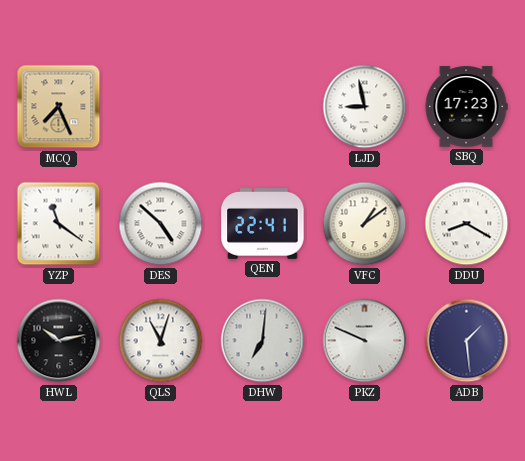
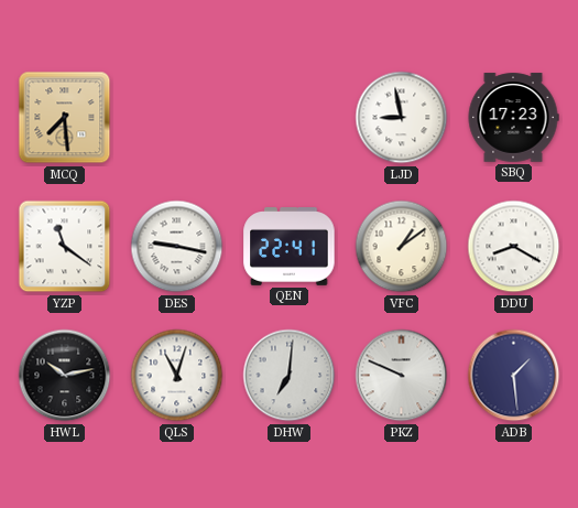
MCQ: 7:26 -> 7:29 (65, 118)
DES: 4:52 -> 9:17 (177, 247)
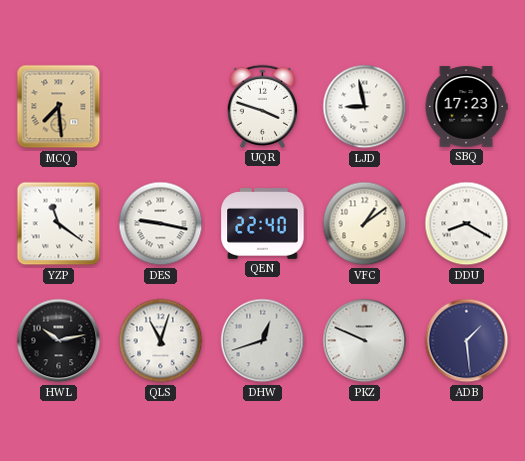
UQR: none -> 3:48 (262, 106)
QEN: 22:41 -> 22:40 (263, 224)
DHW: 7:01 -> 12:42 (263, 341)
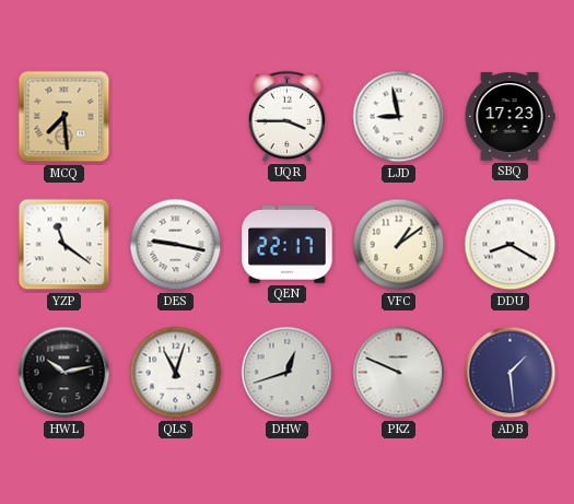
UQR: 3:48 -> 3:45 (286, 116)
QEN: 22:40 -> 22:17 (288, 245)
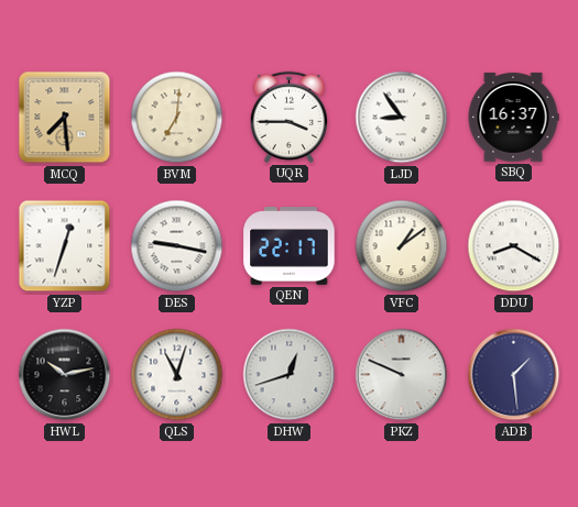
BVM: none -> 7:01 (177, 118)
LJD: 8:58 -> 8:54 (402, 118)
SBQ: 17:23 -> 16:37 (513, 118)
YZP: 11:21 -> 12:33 (65, 246)
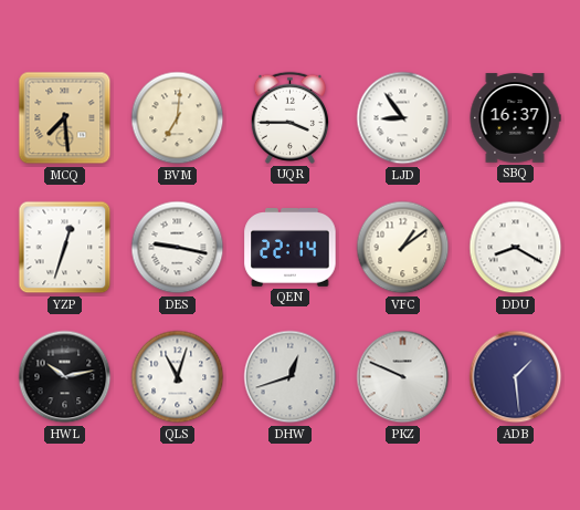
QEN: 22:17 -> 22:14 (291, 248)
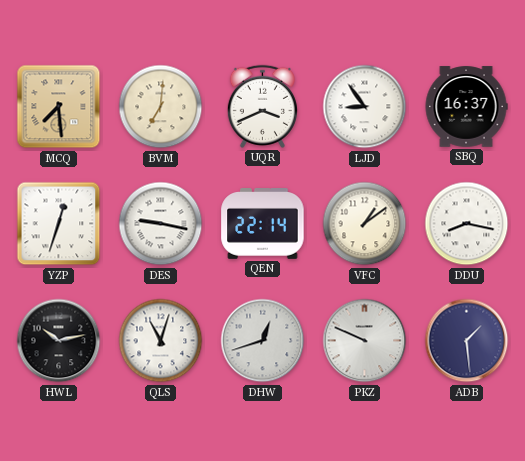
UQR: 3:45 -> 3:41 (262, 106)
DDU: 8:20 -> 8:17 (467, 224)
